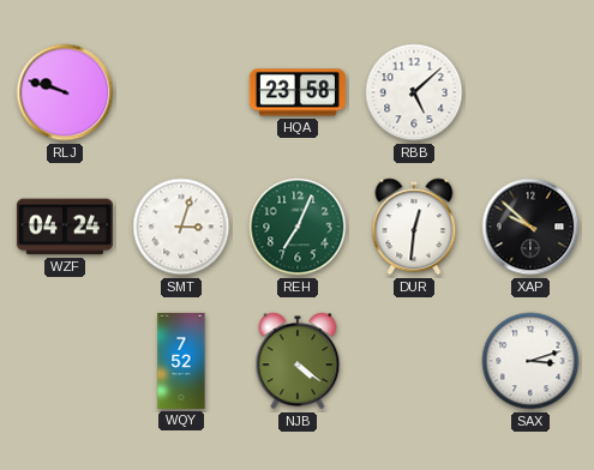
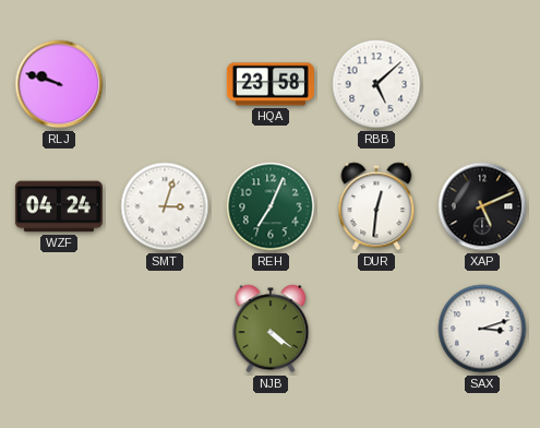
XAP: 9:52 -> 5:11 (482, 206)
WQY: 7:52 -> none (181, 361)
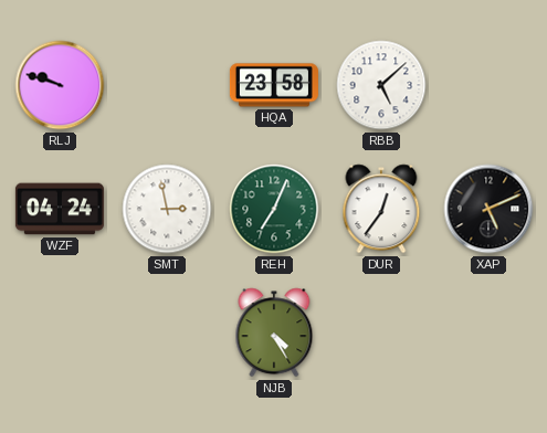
SMT: 3:03 -> 2:58 (167, 209)
DUR: 12:31 -> 12:36 (381, 209)
NJB: 4:21 -> 4:25 (274, 332)
SAX: 3:12 -> none (482, 329)
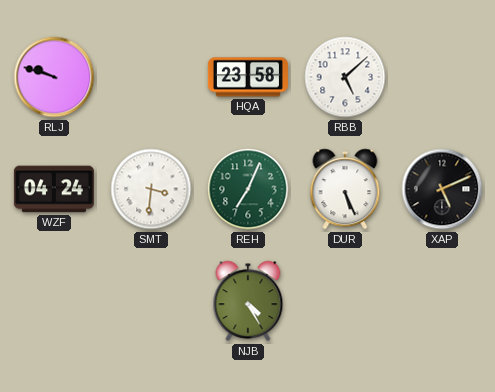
SMT: 2:58 -> 3:31 (151, 189)
DUR: 12:36 -> 5:26 (345, 189)
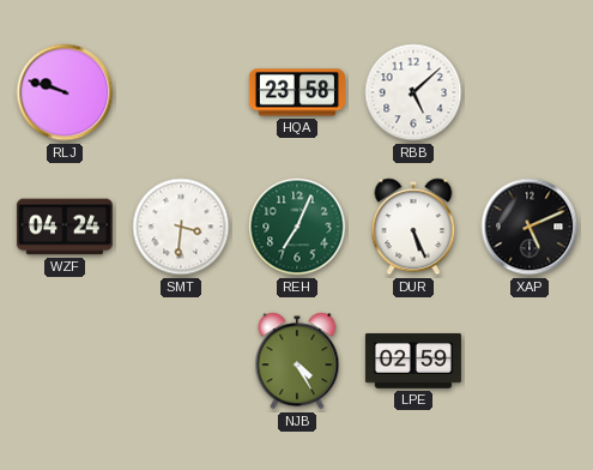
LPE: none -> 02:59 (413, 361)
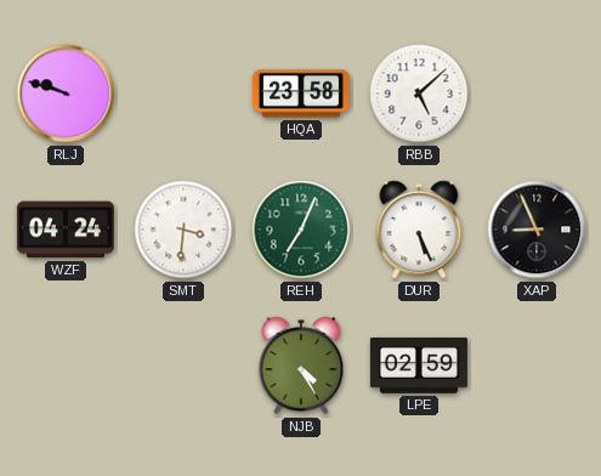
XAP: 5:11 -> 8:56 (537, 229)
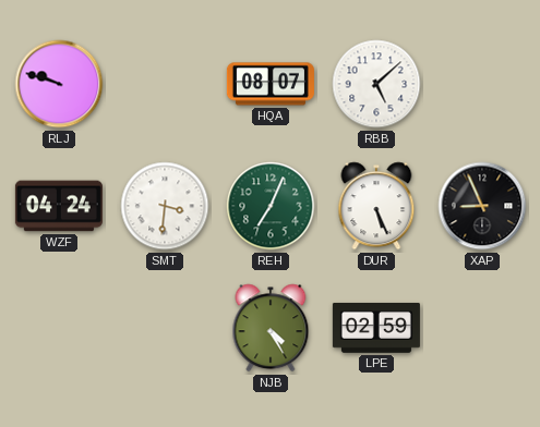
HQA: 23:58 -> 08:07 (271, 84)
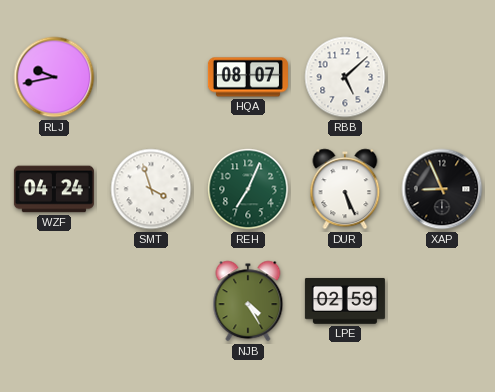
RLJ: 9:48 -> 9:43 (54, 77)
SMT: 3:31 -> 3:57 (151, 189)
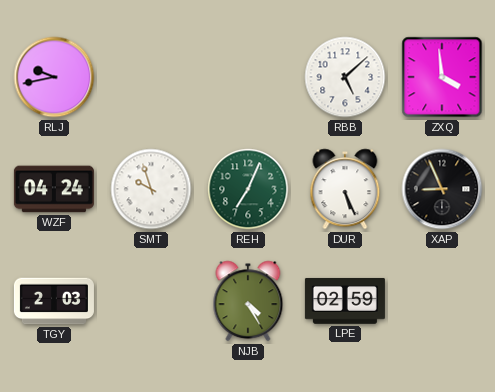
HQA: 08:07 -> none (248, 77)
ZXQ: none -> 3:59 (442, 77)
SMT: 3:57 -> 9:57 (151, 189)
TGY: none -> 2:03 (54, 301)
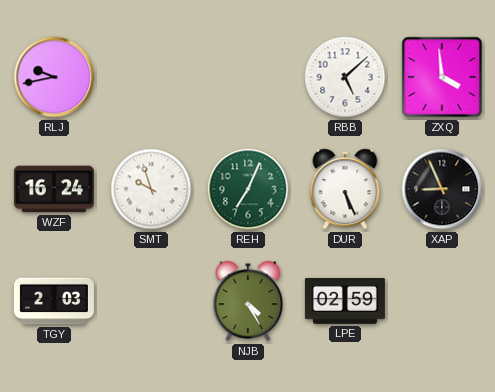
WZF: 04:24 -> 16:24 (54, 189)
